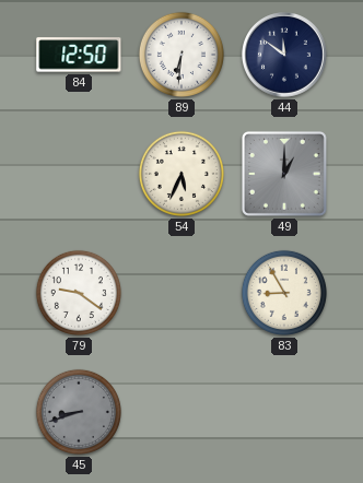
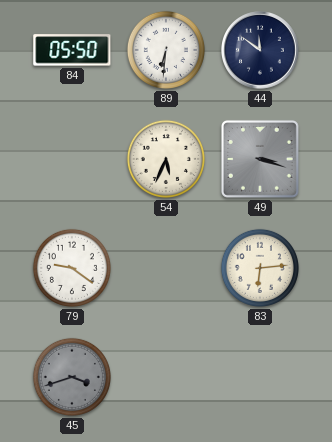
84: 12:50 -> 05:50 (72, 50)
49: 1:00 -> 3:18 (260, 159)
83: 8:55 -> 6:14 (260, 268)
45: 8:42 -> 3:42 (72, 377)
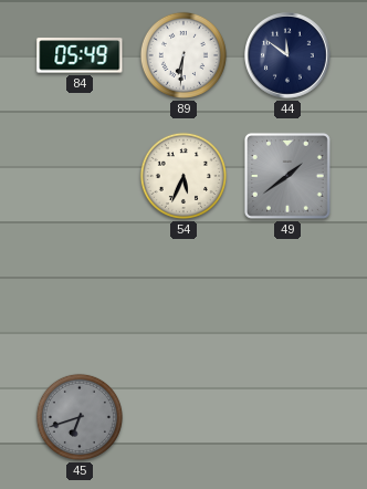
84: 05:50 -> 05:49 (80, 55)
49: 3:18 -> 1:39 (287, 176)
79: 9:21 -> none (72, 268)
83: 6:14 -> none (260, 268)
45: 3:42 -> 6:42 (80, 417)
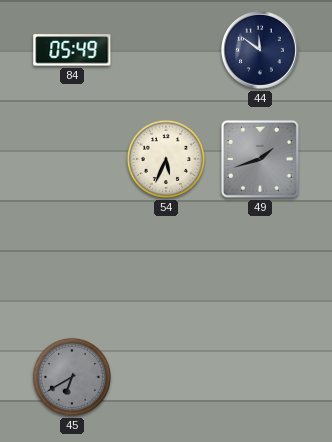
89: 6:31 -> none (183, 55)
49: 1:39 -> 1:42 (260, 159)
45: 6:42 -> 6:40 (72, 377)
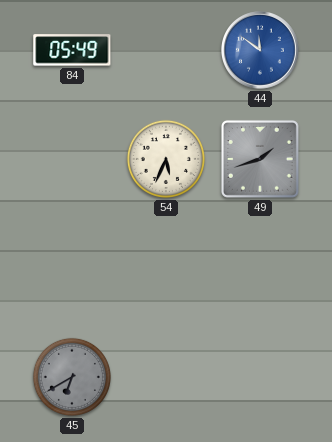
44 dial: navy -> blue (261, 51)
